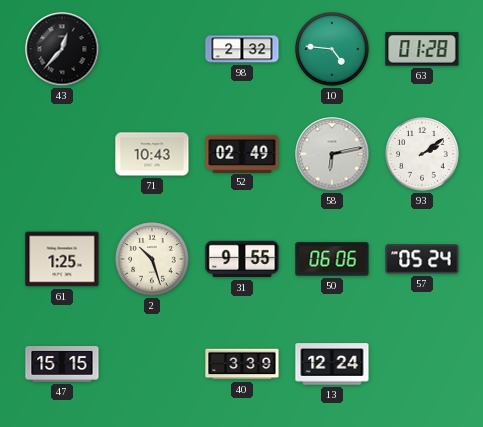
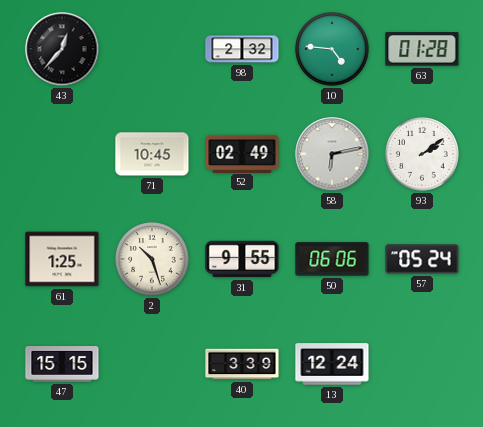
71: 10:43 -> 10:45 (152, 154)
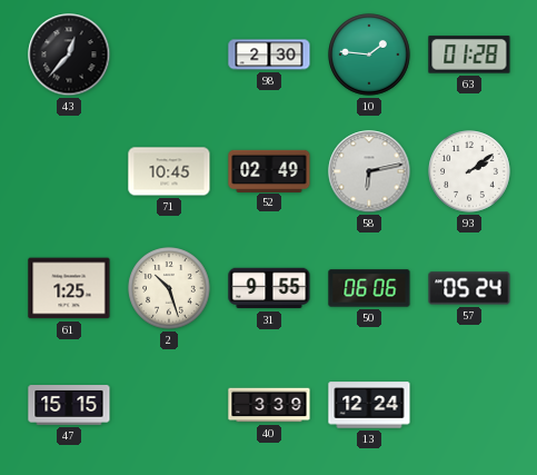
98: 2:32 -> 2:30 (269, 55)
10: 4:46 -> 1:46 (369, 55)
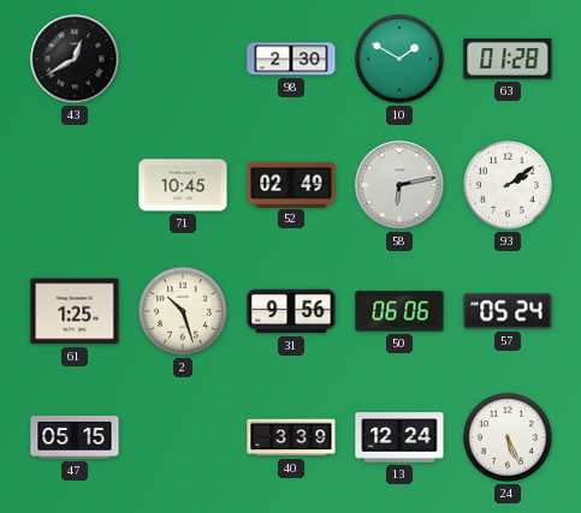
43: 12:37 -> 12:40 (75, 59)
10: 1:46 -> 1:50 (399, 59)
31: 9:55 -> 9:56 (291, 311)
47: 15:15 -> 05:15 (75, 439)
24: none -> 5:26 (508, 437)
